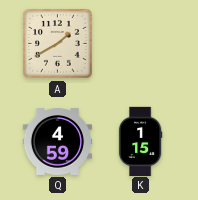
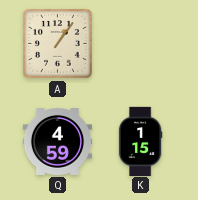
A: 1:40 -> 1:06 (58, 44)
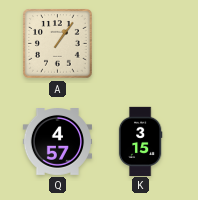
Q: 4:59 -> 4:57 (57, 142)
K: 1:15 -> 3:15 (140, 141)
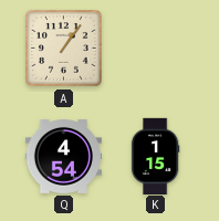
Q: 4:57 -> 4:54 (63, 157)
K: 3:15 -> 1:15 (155, 156)
